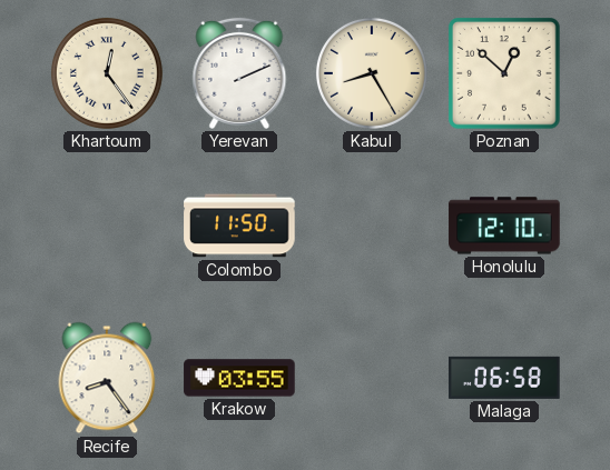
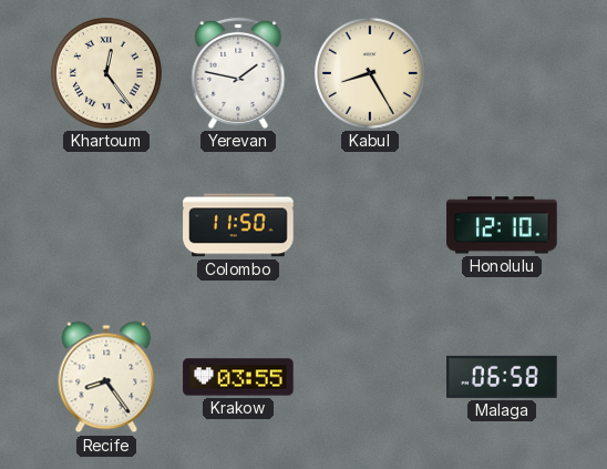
Yerevan: 2:11 -> 1:47 (238, 73)
Poznan: 12:52 -> none (504, 73)
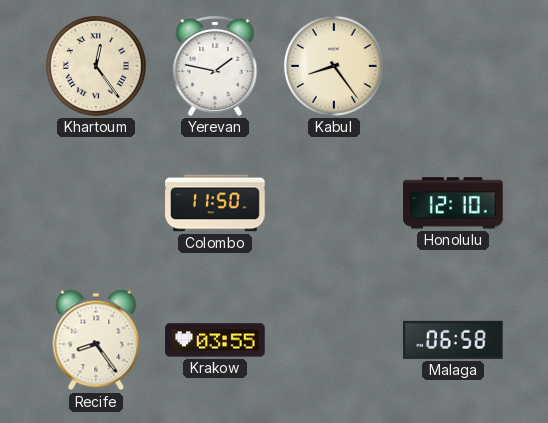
Kabul: 8:25 -> 8:24 (334, 66)
